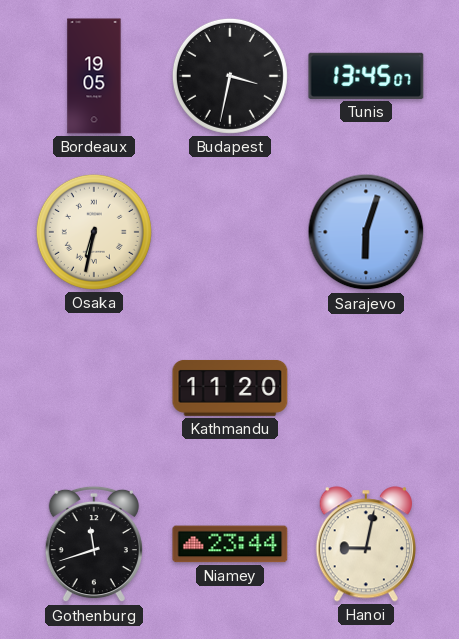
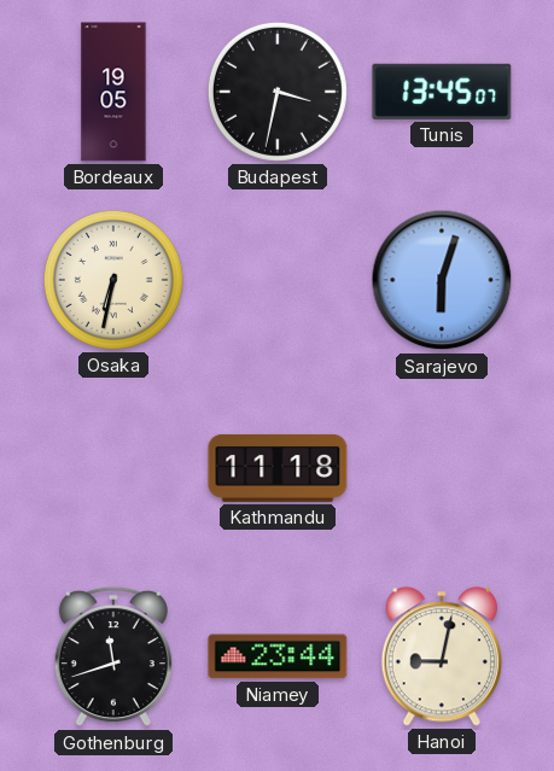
Kathmandu: 11:20 -> 11:18 (278, 468)
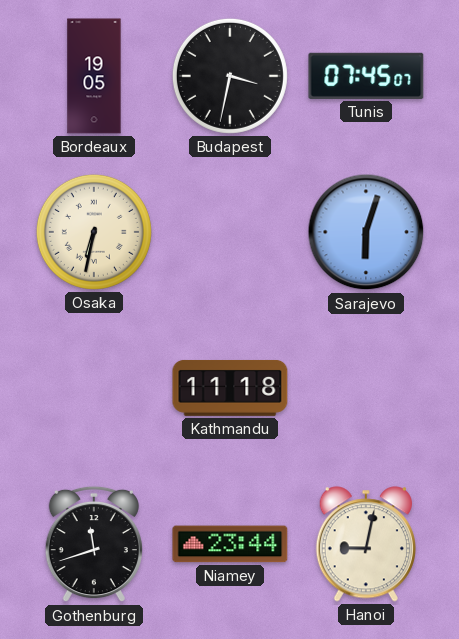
Tunis: 13:45 -> 07:45 (366, 76)
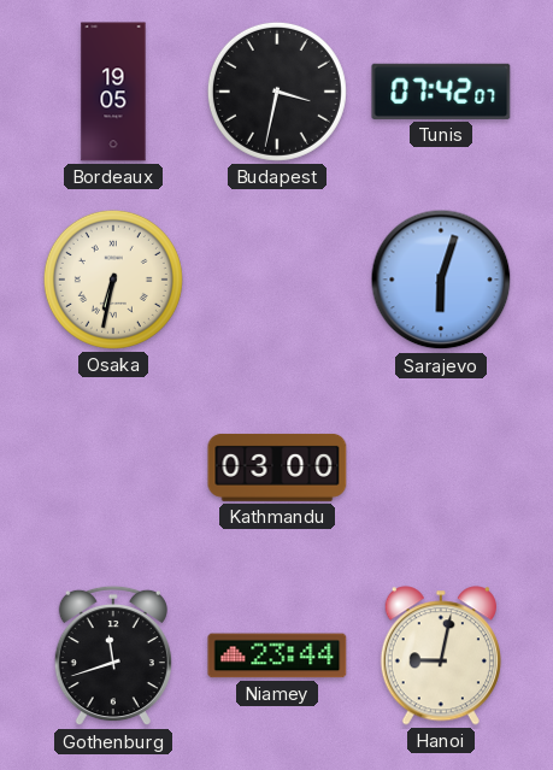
Tunis: 07:45 -> 07:42 (441, 92)
Kathmandu: 11:18 -> 03:00 (277, 468)
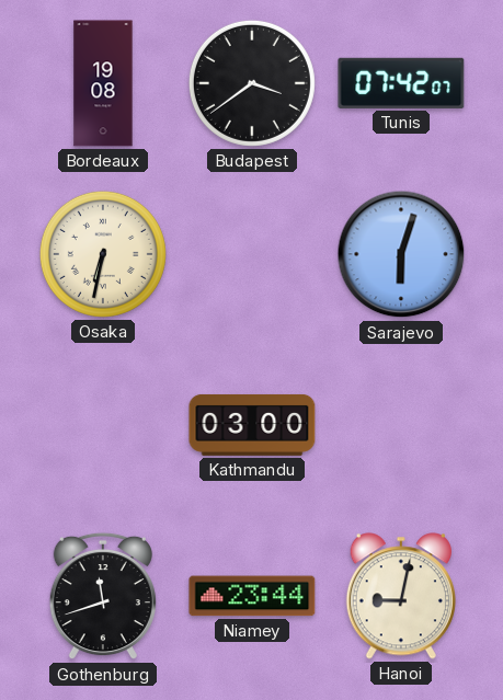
Bordeaux: 19:05 -> 19:08 (103, 83)
Budapest: 3:32 -> 3:39 (252, 83)
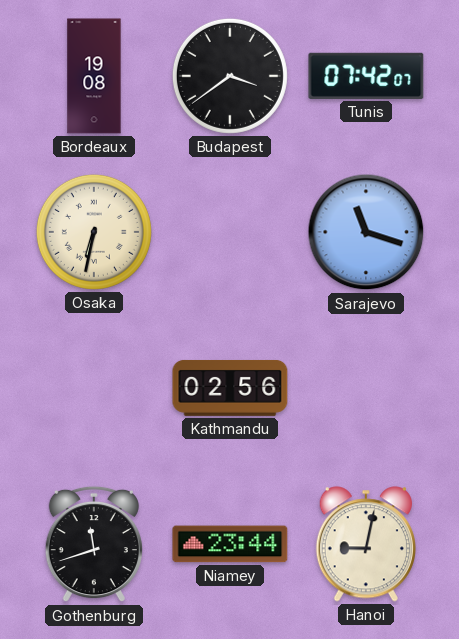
Sarajevo: 6:03 -> 11:18 (366, 232)
Kathmandu: 03:00 -> 02:56 (230, 388)
